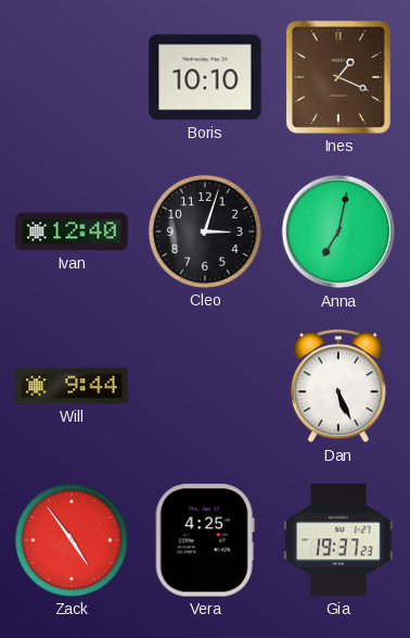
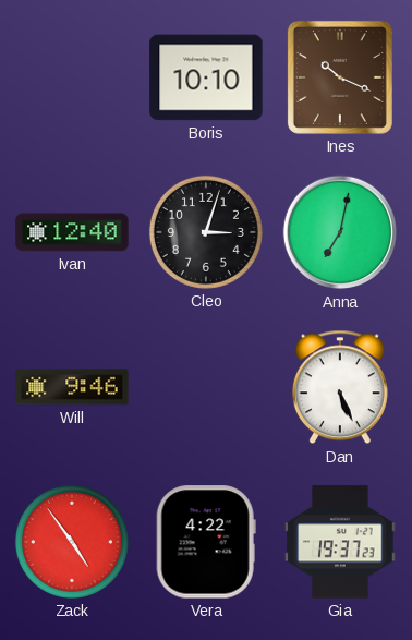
Ines: 1:19 -> 10:19 (340, 77)
Will: 9:44 -> 9:46 (72, 387)
Vera: 4:25 -> 4:22 (206, 542)
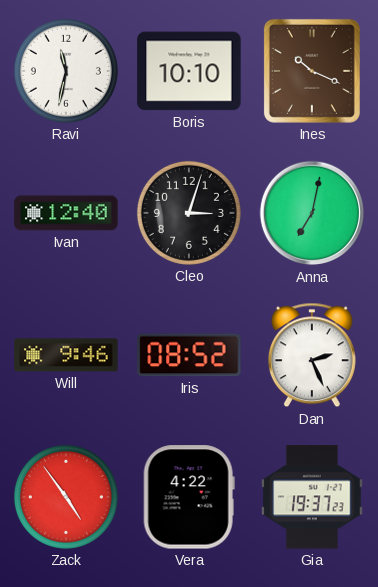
Ravi: none -> 11:32 (66, 71)
Iris: none -> 08:52 (189, 355)
Dan: 5:26 -> 2:26 (312, 355)
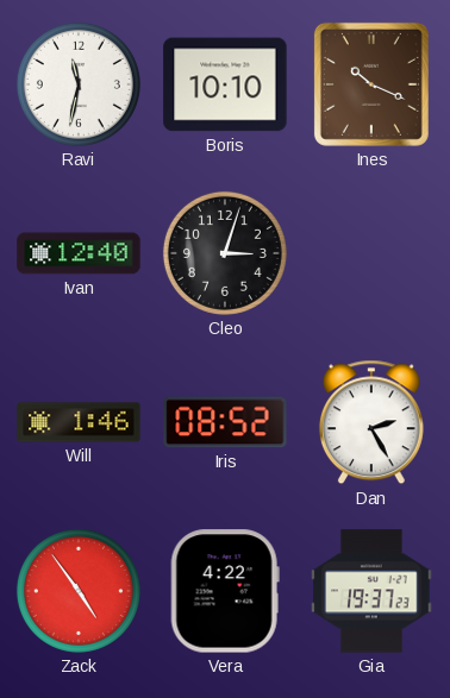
Anna: 7:02 -> none (312, 213)
Will: 9:46 -> 1:46 (79, 422)
Dan: 2:26 -> 2:25 (371, 422)
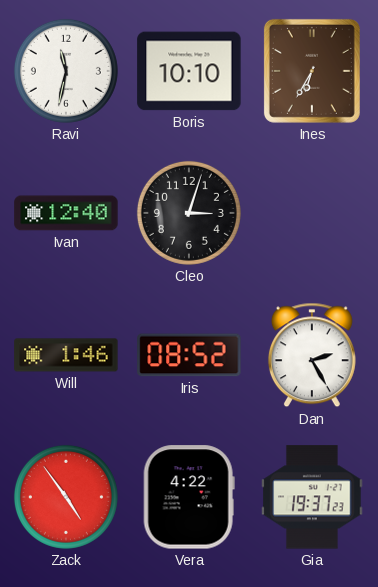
Ines: 10:19 -> 6:35 (312, 71)
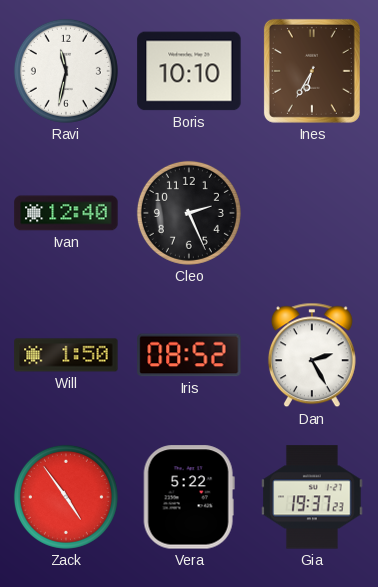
Cleo: 3:03 -> 2:26 (189, 213)
Will: 1:46 -> 1:50 (66, 355)
Vera: 4:22 -> 5:22 (189, 497)
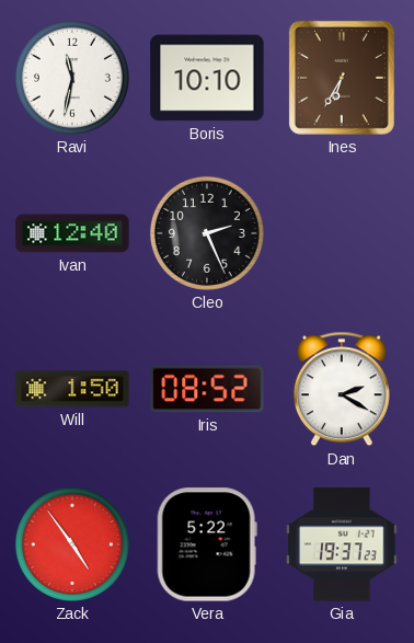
Dan: 2:25 -> 2:20 (342, 389)
